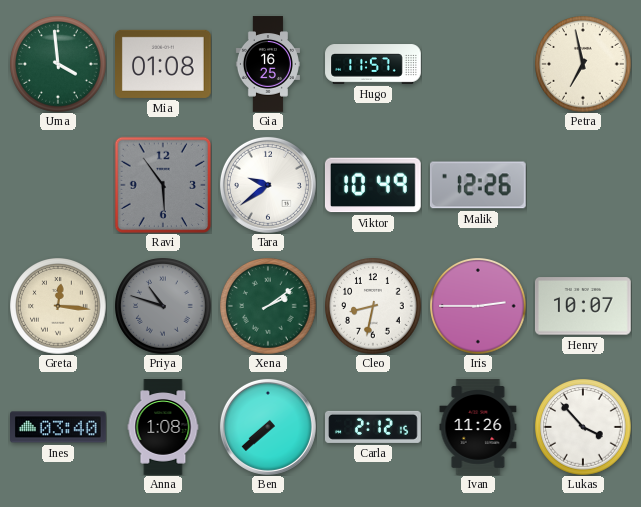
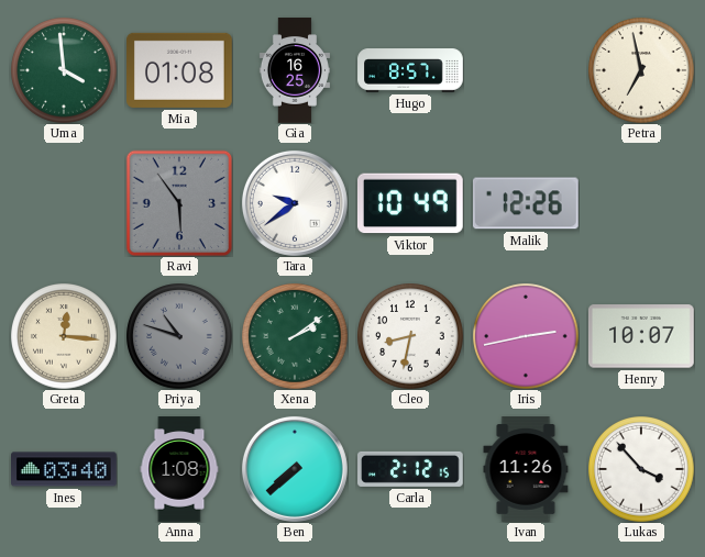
Hugo: 11:57 -> 8:57 (410, 70)
Iris: 2:45 -> 2:43 (526, 336)
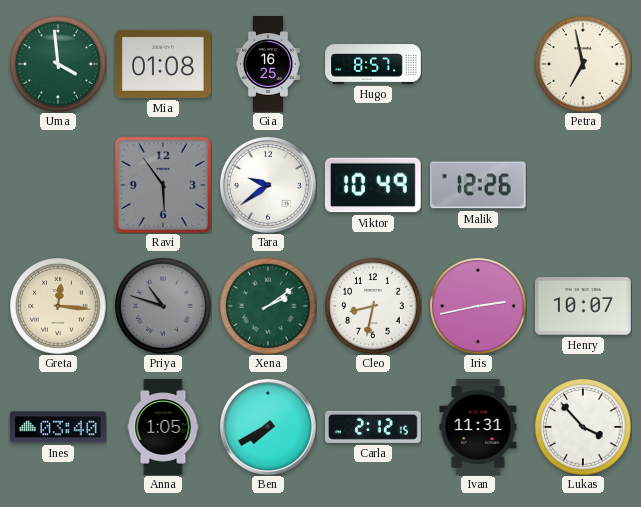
Anna: 1:08 -> 1:05 (163, 427)
Ben: 7:38 -> 7:40 (268, 427)
Ivan: 11:26 -> 11:31 (478, 427)
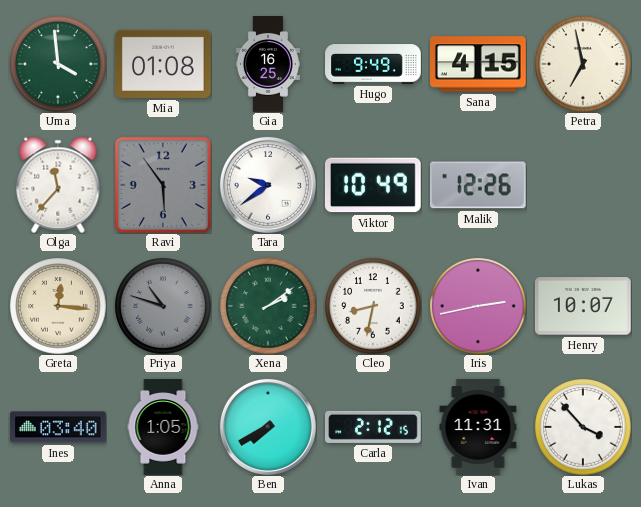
Hugo: 8:57 -> 9:49 (373, 64)
Sana: none -> 4:15 (479, 64)
Olga: none -> 11:37 (58, 185)
